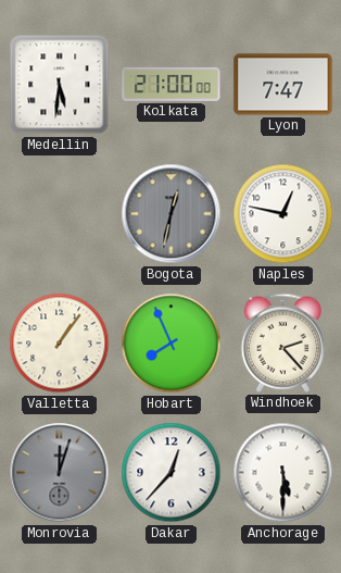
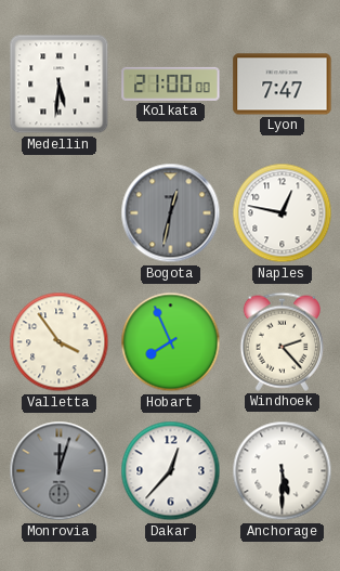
Valletta: 1:06 -> 3:54 (60, 342)
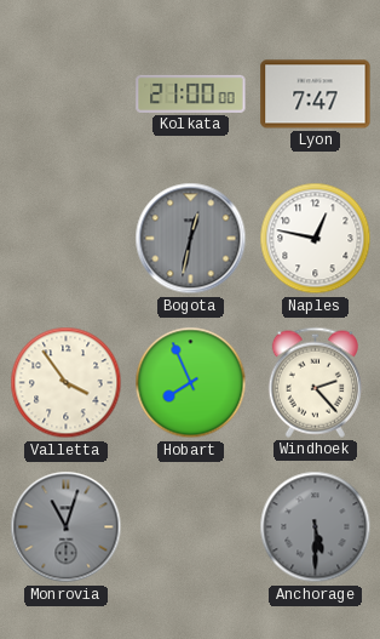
Medellin: 5:31 -> none (60, 85)
Monrovia: 12:03 -> 11:03 (67, 527)
Dakar: 12:37 -> none (171, 471)
Anchorage dial: white -> grey (316, 527)
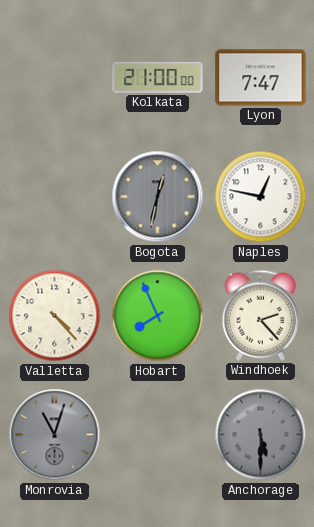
Valletta: 3:54 -> 4:23 (55, 316)
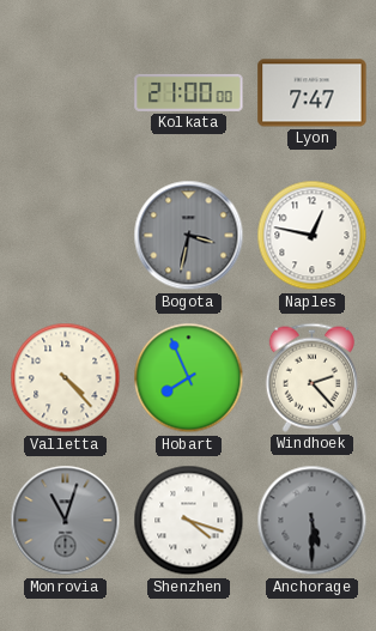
Bogota: 12:32 -> 3:32 (189, 236)
Shenzhen: none -> 4:18 (189, 521)
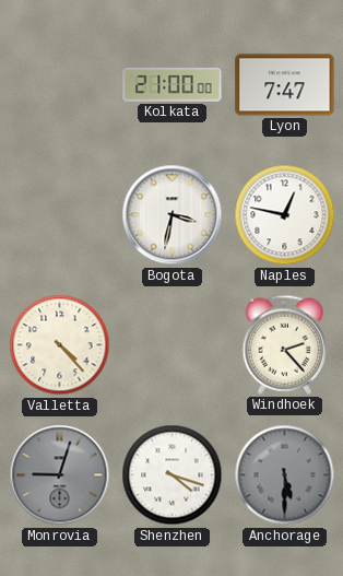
Bogota dial: grey -> white (173, 215)
Hobart: 7:56 -> none (189, 378)
Monrovia: 11:03 -> 9:03 (60, 475)
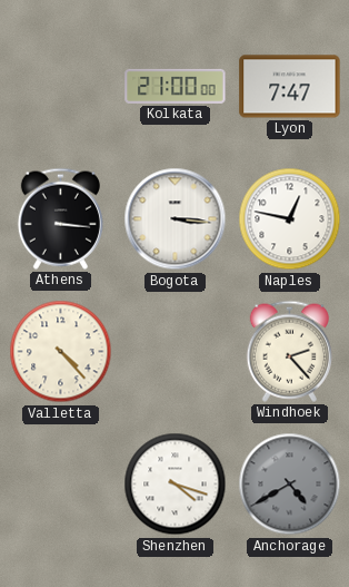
Athens: none -> 3:16 (60, 218)
Bogota: 3:32 -> 3:16 (176, 219)
Monrovia: 9:03 -> none (60, 475)
Anchorage: 5:30 -> 4:40 (290, 485)
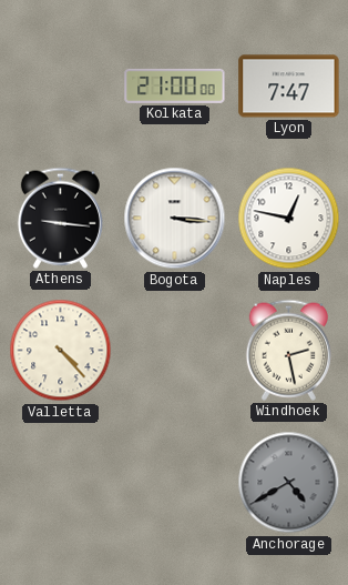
Athens: 3:16 -> 9:16 (60, 218)
Windhoek: 2:23 -> 2:28 (288, 350)
Shenzhen: 4:18 -> none (176, 485)
